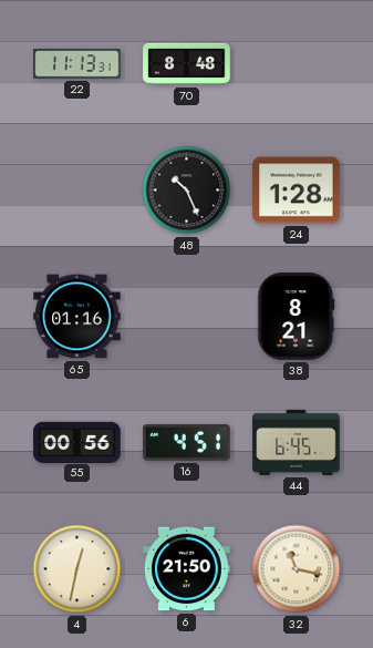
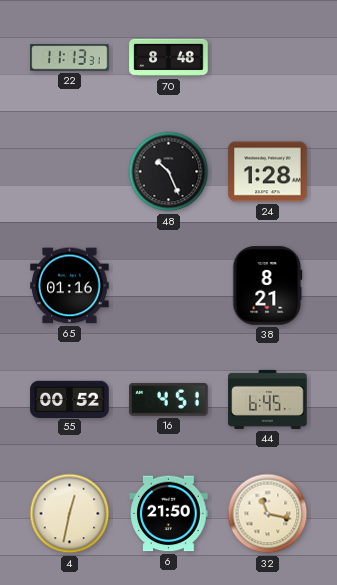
55: 00:56 -> 00:52 (70, 399)
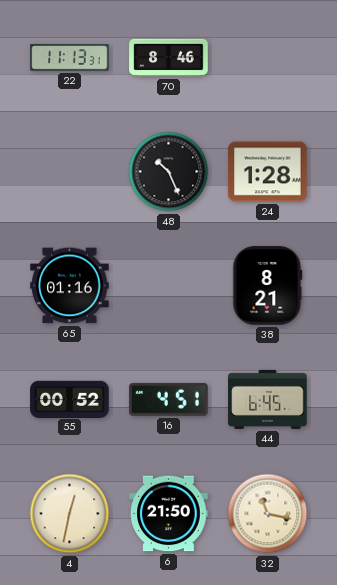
70: 8:48 -> 8:46 (169, 58)
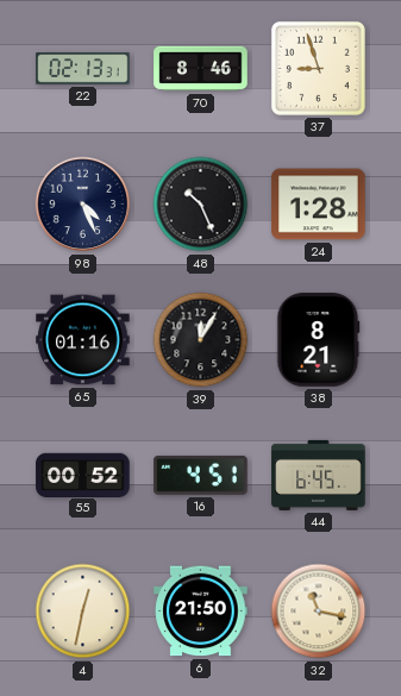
22: 11:13 -> 02:13 (83, 69)
37: none -> 8:57 (318, 68)
98: none -> 4:26 (83, 205)
39: none -> 12:05 (201, 340)
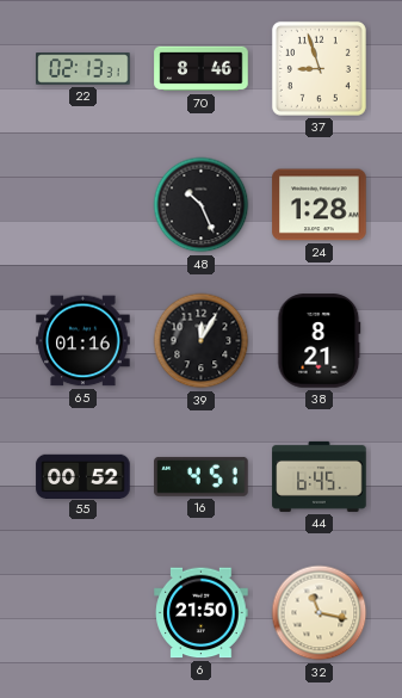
98: 4:26 -> none (83, 205)
4: 12:32 -> none (83, 612)
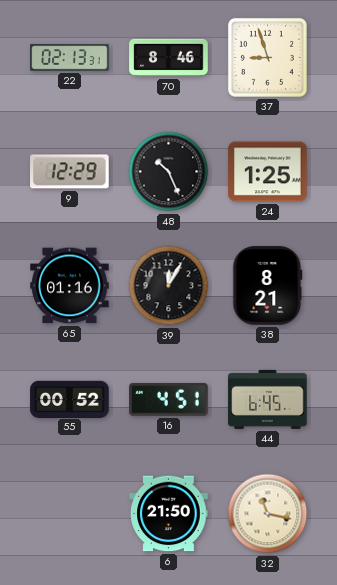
9: none -> 12:29 (70, 172)
24: 1:28 -> 1:25 (268, 172)
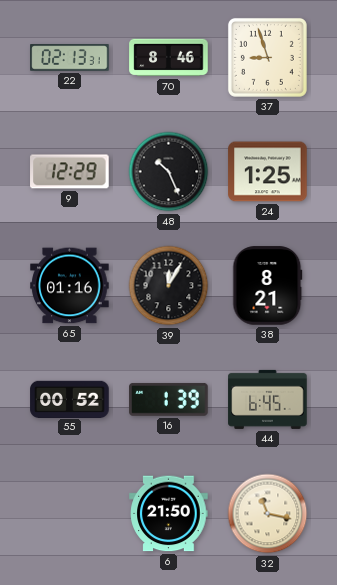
16: 4:51 -> 1:39 (169, 399)
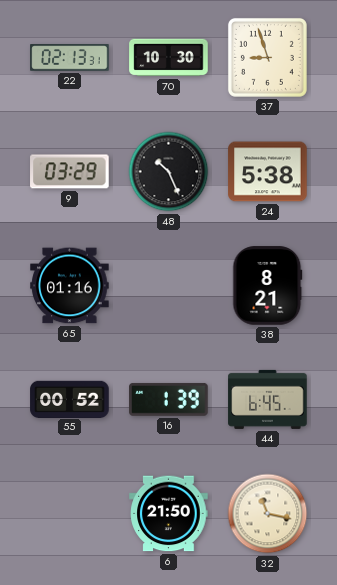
70: 8:46 -> 10:30 (169, 58)
9: 12:29 -> 03:29 (70, 172)
24: 1:25 -> 5:38 (268, 172)
39: 12:05 -> none (169, 286)
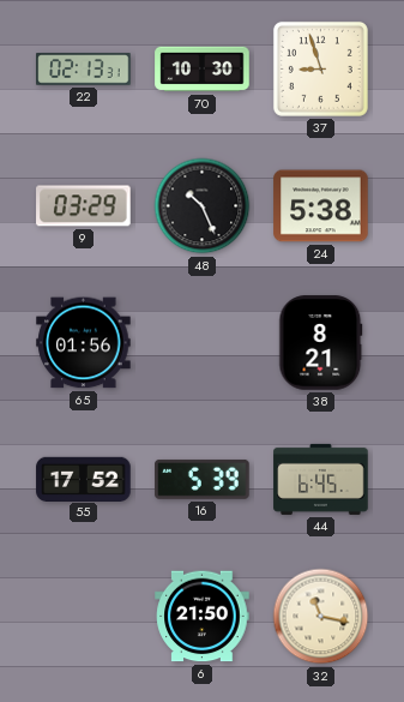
65: 01:16 -> 01:56 (84, 343)
55: 00:52 -> 17:52 (84, 479)
16: 1:39 -> 5:39 (203, 479)
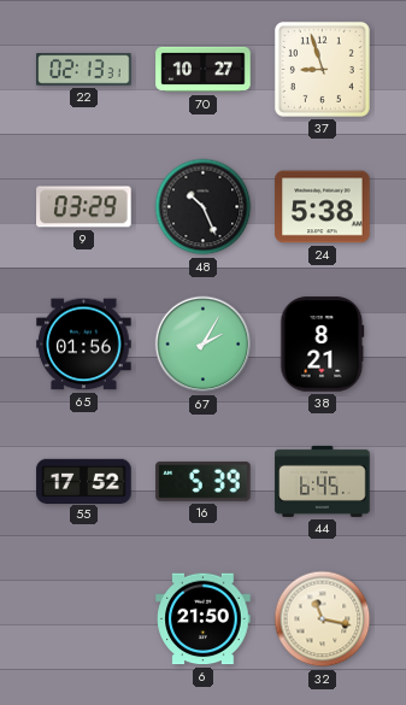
70: 10:30 -> 10:27 (204, 70)
67: none -> 2:05 (204, 345)
